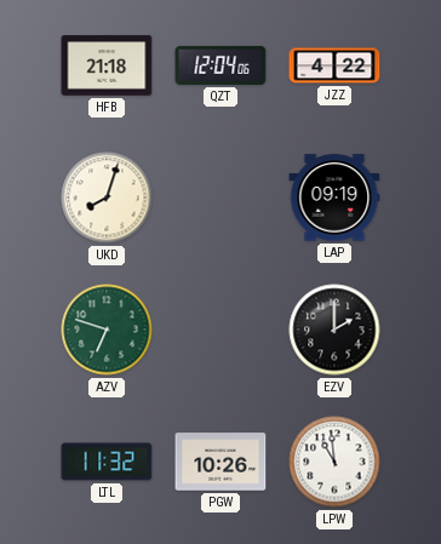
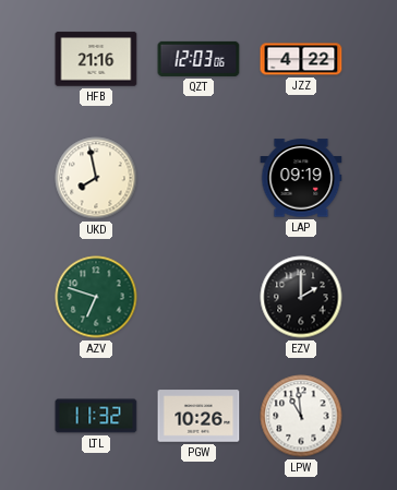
HFB: 21:18 -> 21:16 (96, 59)
QZT: 12:04 -> 12:03 (198, 59)
UKD: 8:03 -> 7:58 (96, 178)
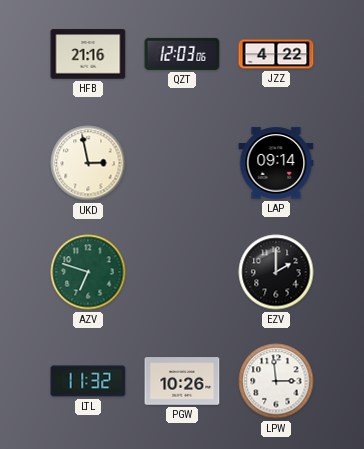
UKD: 7:58 -> 2:58 (88, 163)
LAP: 09:19 -> 09:14 (276, 163)
LPW: 10:59 -> 2:59 (276, 381)
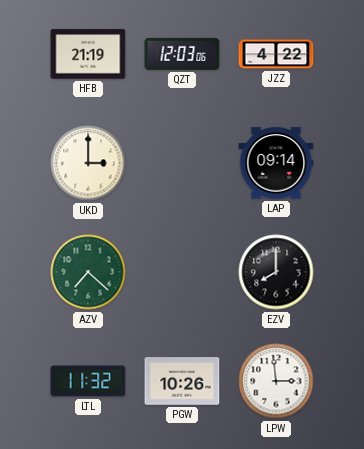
HFB: 21:16 -> 21:19 (88, 54)
UKD: 2:58 -> 3:00 (88, 163)
AZV: 6:48 -> 7:22 (88, 272)
EZV: 2:00 -> 8:00 (276, 272)
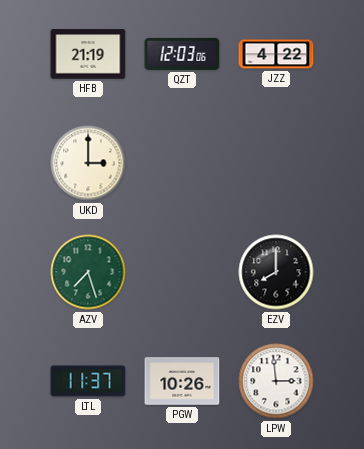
LAP: 09:14 -> none (276, 163)
AZV: 7:22 -> 7:27 (88, 272)
LTL: 11:32 -> 11:37 (88, 381)
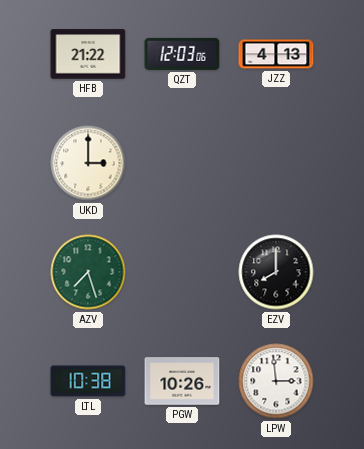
HFB: 21:19 -> 21:22 (88, 54)
JZZ: 4:22 -> 4:13 (276, 54)
LTL: 11:37 -> 10:38 (88, 381)
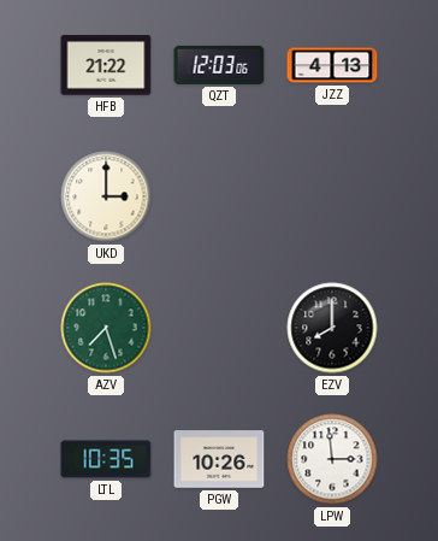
LTL: 10:38 -> 10:35 (106, 459)
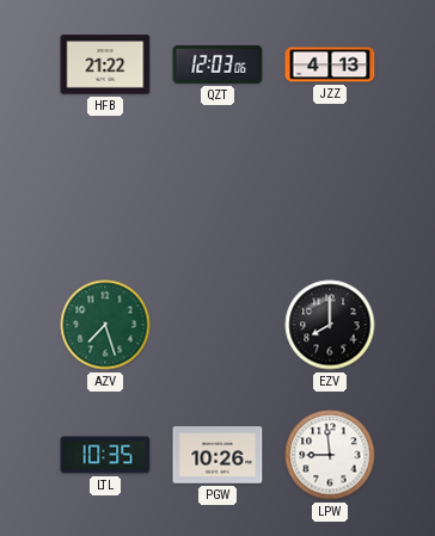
UKD: 3:00 -> none (106, 196)
LPW: 2:59 -> 8:59 (330, 455)
